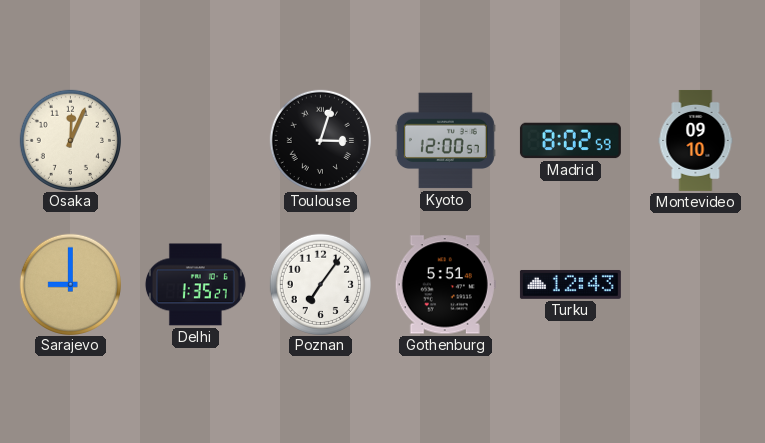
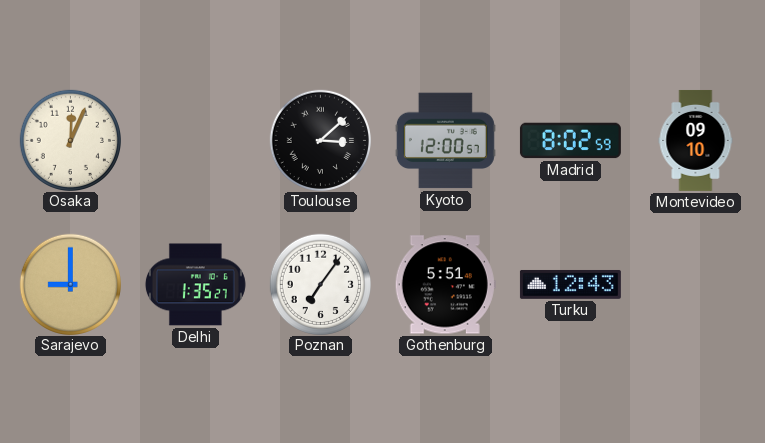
Toulouse: 3:03 -> 3:08 (320, 140)
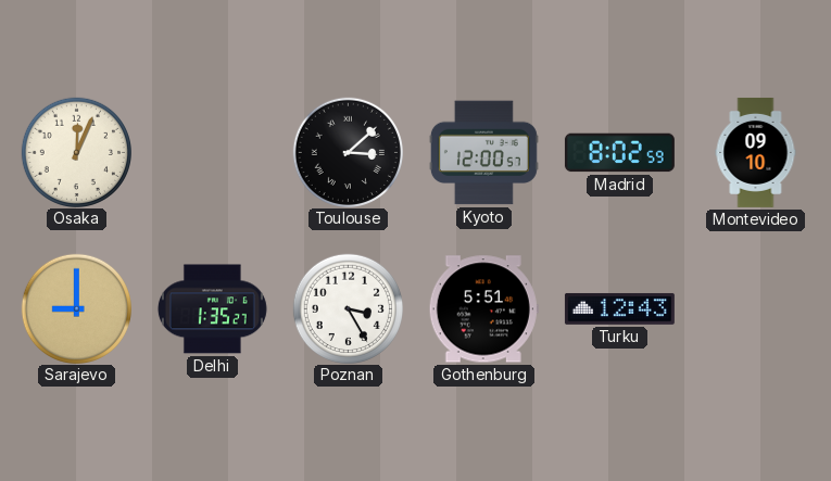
Poznan: 7:06 -> 3:25 (348, 308)
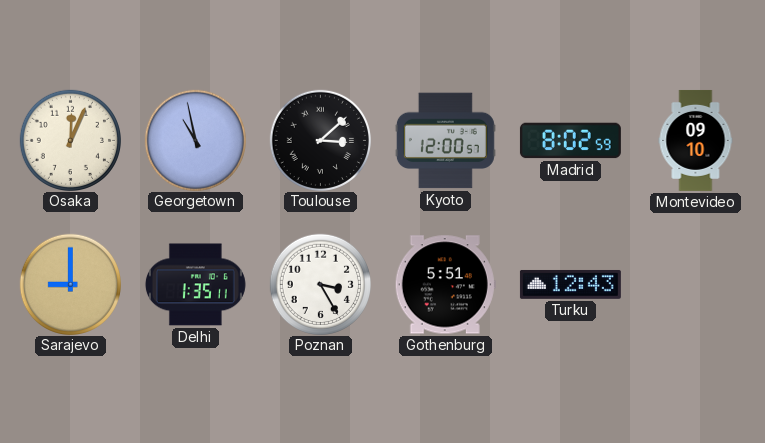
Georgetown: none -> 10:58 (195, 140)
Delhi: 1:35:27 -> 1:35:11 (195, 285)
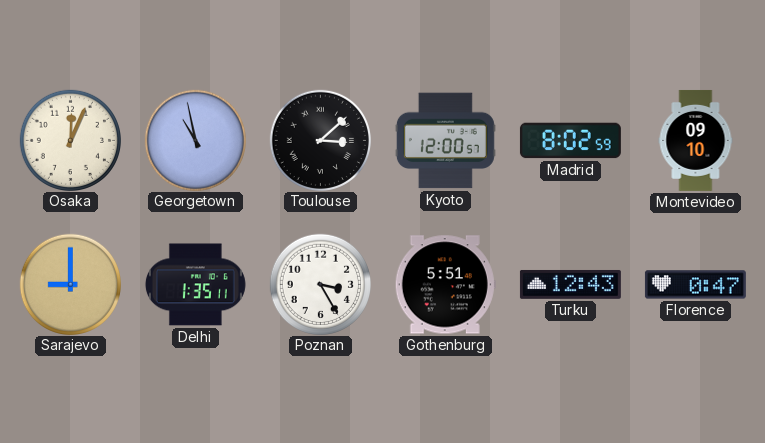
Florence: none -> 0:47 (695, 285)
